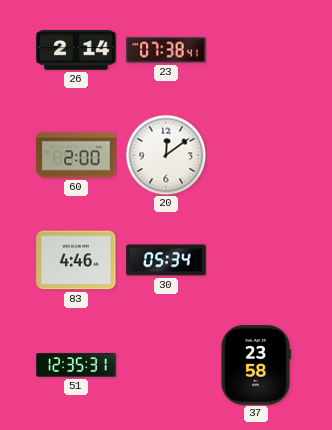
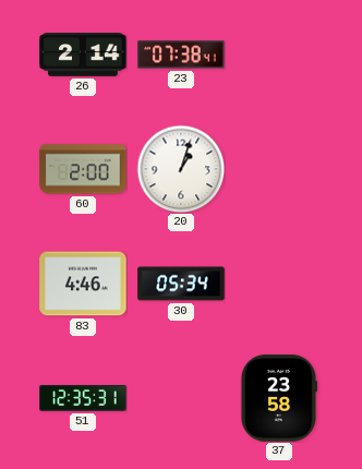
20: 12:09 -> 1:03 (181, 169)
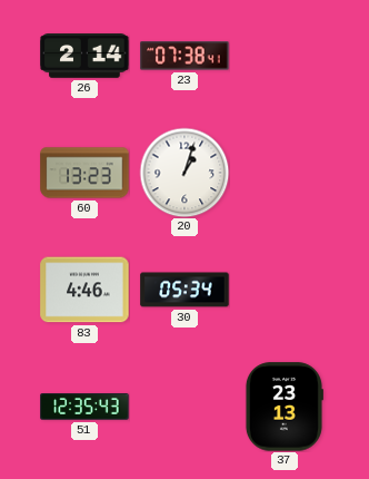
60: 2:00 -> 13:23 (84, 173)
51: 12:35:31 -> 12:35:43 (84, 407)
37: 23:58 -> 23:13 (283, 407)
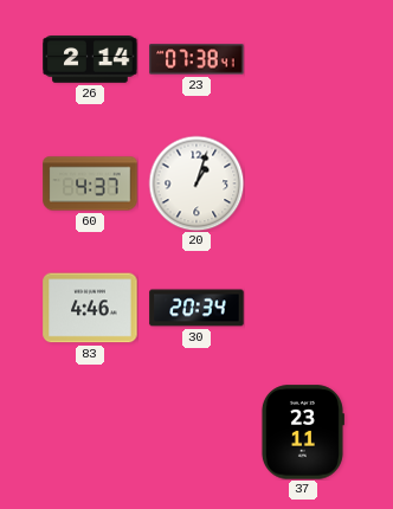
60: 13:23 -> 4:37 (90, 183)
30: 05:34 -> 20:34 (196, 308)
51: 12:35 -> none (84, 407)
37: 23:13 -> 23:11 (302, 432)
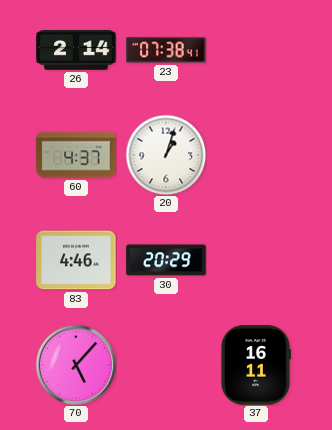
30: 20:34 -> 20:29 (166, 260)
70: none -> 5:07 (76, 365)
37: 23:11 -> 16:11 (255, 365)
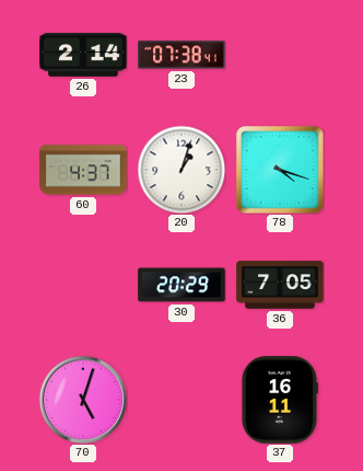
78: none -> 4:18 (280, 170)
83: 4:46 -> none (76, 260)
36: none -> 7:05 (280, 285)
70: 5:07 -> 5:03 (83, 400)
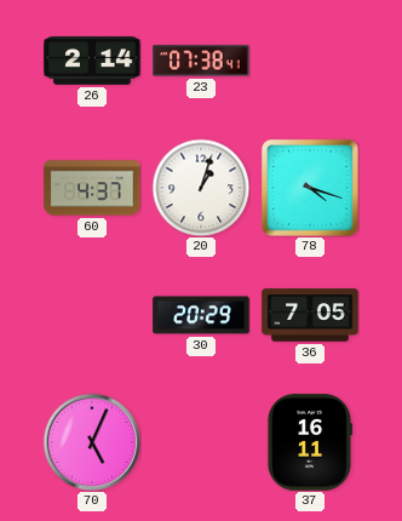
70: 5:03 -> 5:04 (92, 442)
